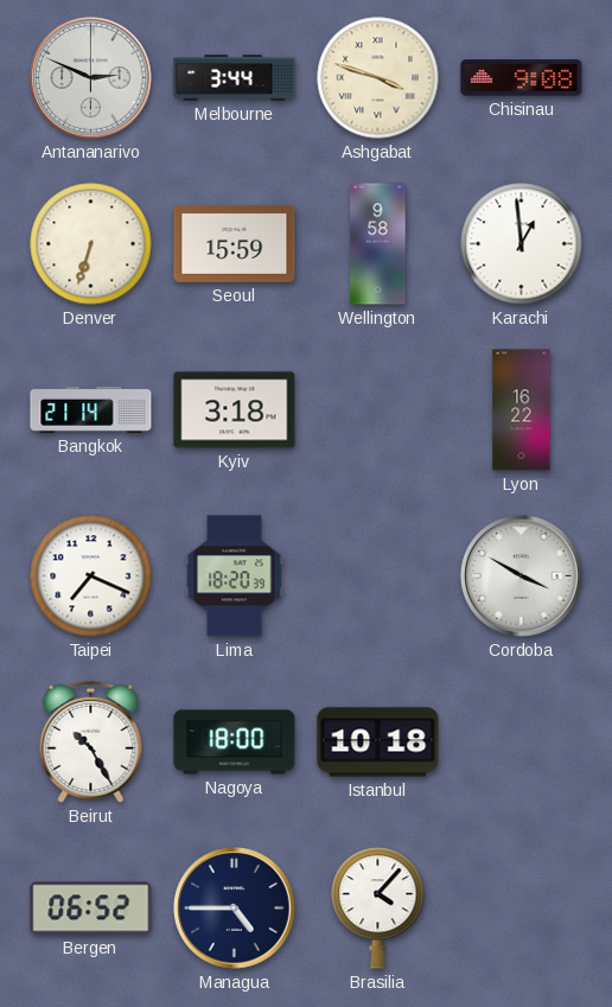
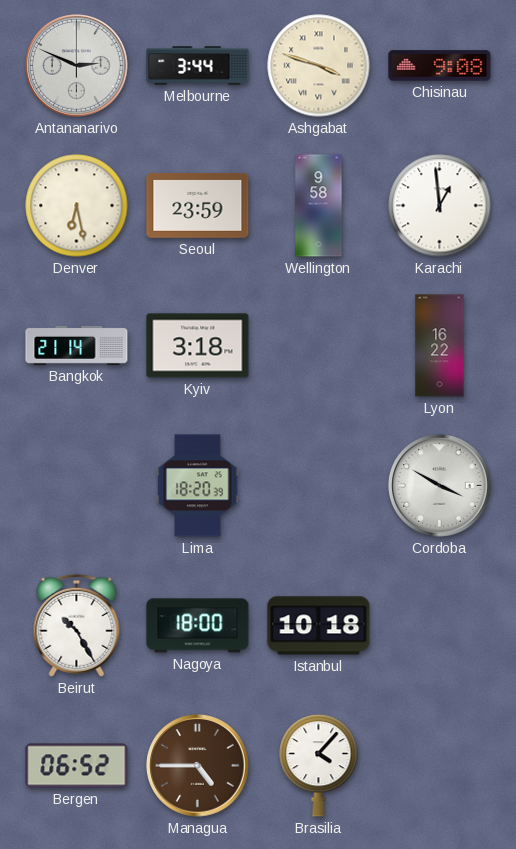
Denver: 6:33 -> 6:28 (77, 206)
Seoul: 15:59 -> 23:59 (198, 205)
Taipei: 7:19 -> none (91, 576)
Managua dial: navy -> brown (198, 766)
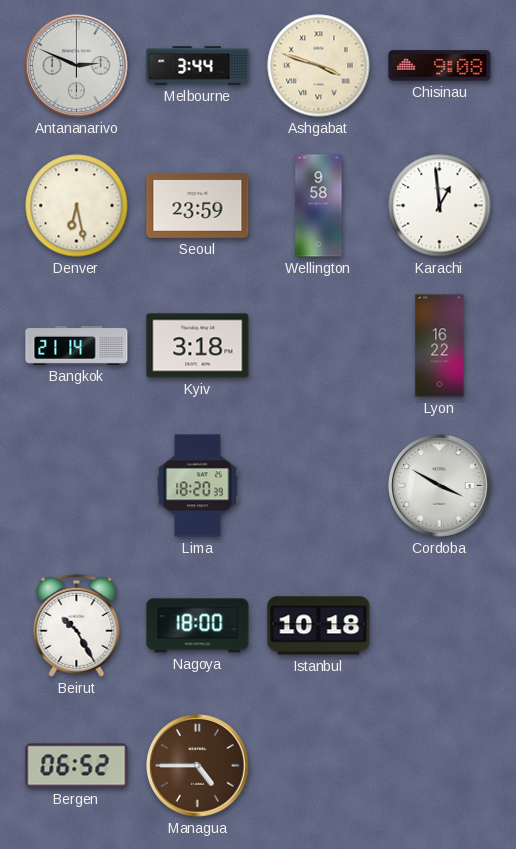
Brasilia: 4:07 -> none (319, 766)
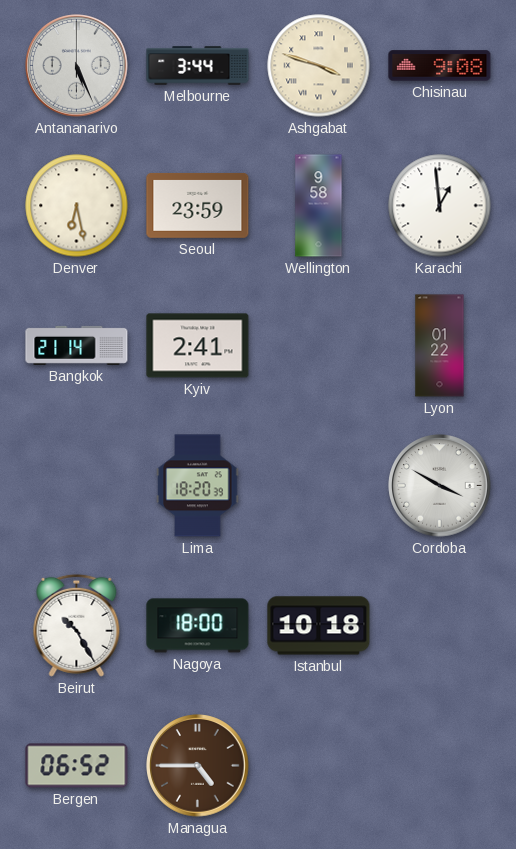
Antananarivo: 2:49 -> 5:26 (77, 66)
Kyiv: 3:18 -> 2:41 (198, 346)
Lyon: 16:22 -> 01:22 (440, 346)
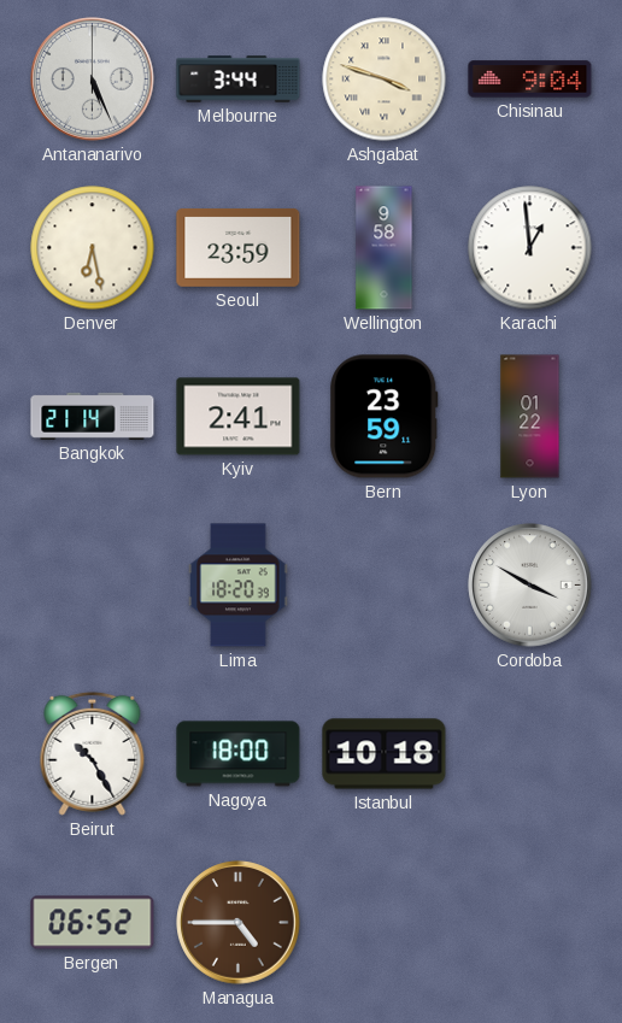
Chisinau: 9:08 -> 9:04 (530, 80)
Bern: none -> 23:59 (385, 417)
